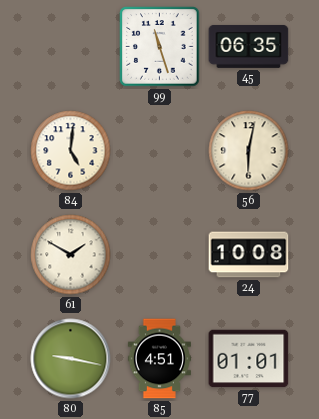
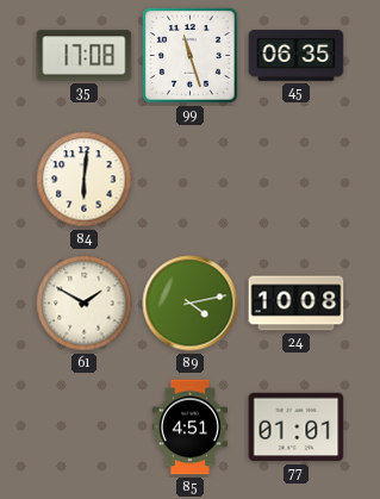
35: none -> 17:08 (85, 56)
84: 5:01 -> 6:01 (85, 180)
56: 6:02 -> none (249, 151)
89: none -> 4:13 (191, 304)
80: 9:17 -> none (71, 359)
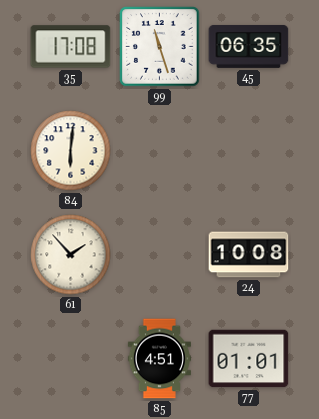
61: 1:50 -> 1:53 (71, 255)
89: 4:13 -> none (191, 304)
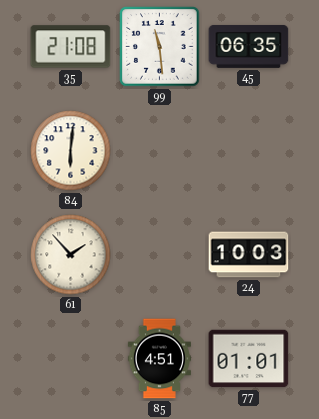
35: 17:08 -> 21:08 (71, 47)
99: 11:27 -> 11:29 (160, 47)
24: 10:08 -> 10:03 (249, 255)
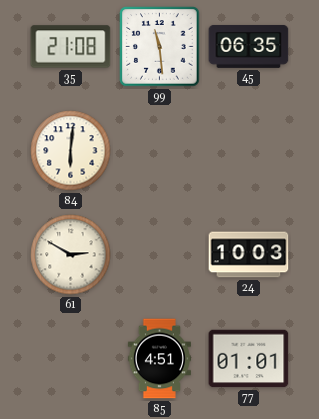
61: 1:53 -> 2:50 (71, 255)
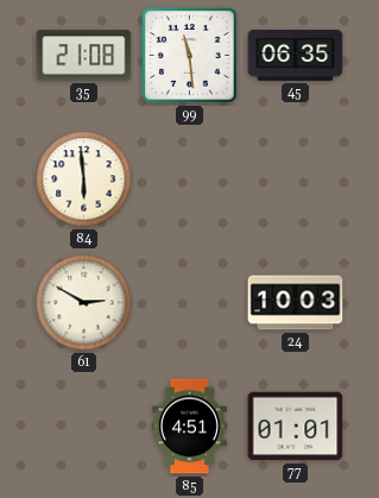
84: 6:01 -> 5:59 (84, 179)
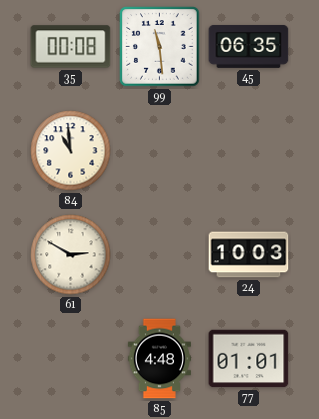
35: 21:08 -> 00:08 (71, 47)
84: 5:59 -> 10:59 (71, 151)
85: 4:51 -> 4:48 (159, 359)
